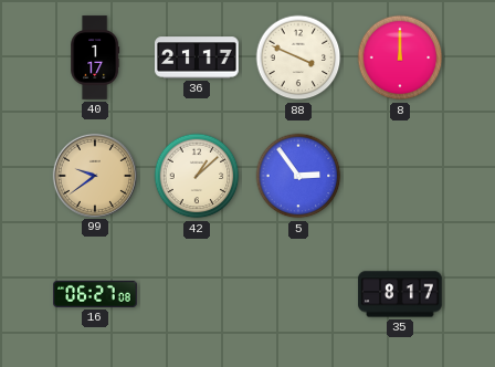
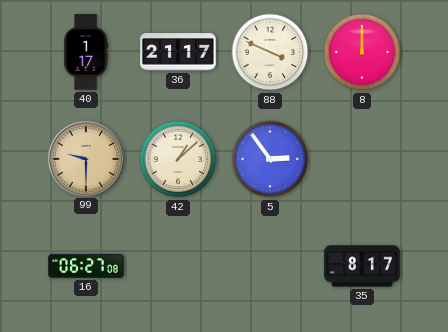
99: 9:39 -> 9:30 (85, 158)
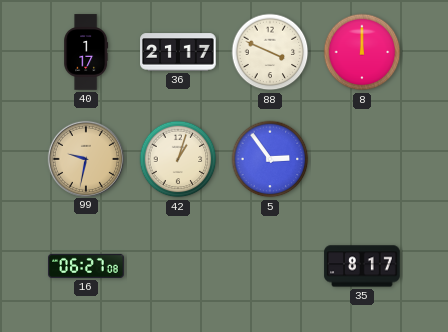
99: 9:30 -> 9:32 (85, 158)
42: 1:08 -> 1:03 (178, 159)
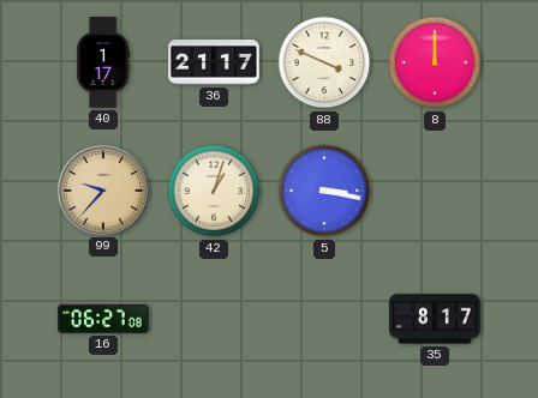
99: 9:32 -> 9:37 (102, 189)
5: 2:54 -> 3:17 (324, 191)
